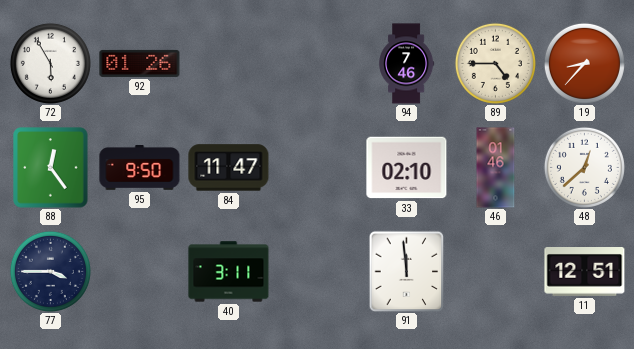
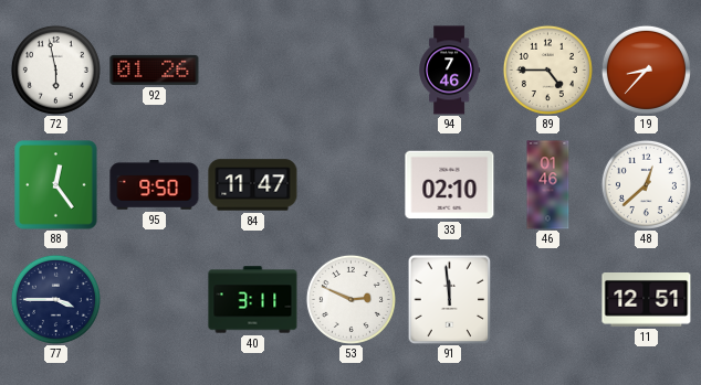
72: 5:55 -> 5:58 (55, 69)
53: none -> 2:49 (350, 299)
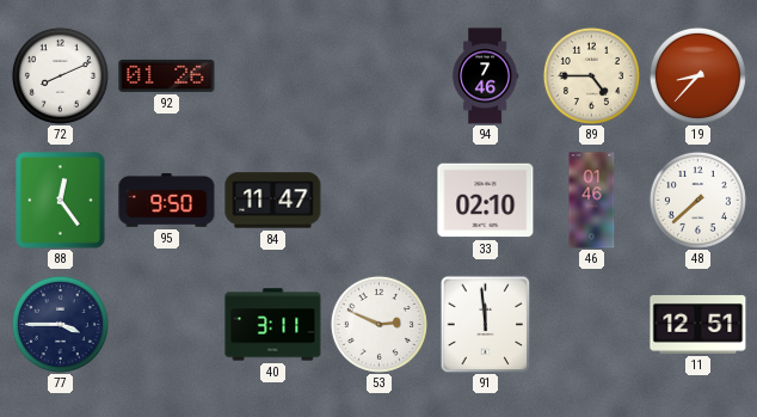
72: 5:58 -> 8:11 (60, 75)
48: 12:38 -> 7:38 (697, 200)
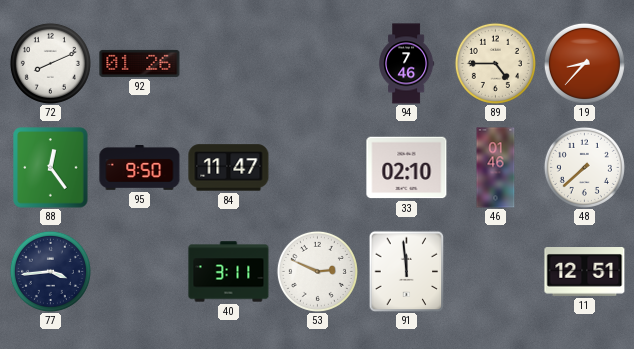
77: 3:45 -> 3:44 (50, 271)
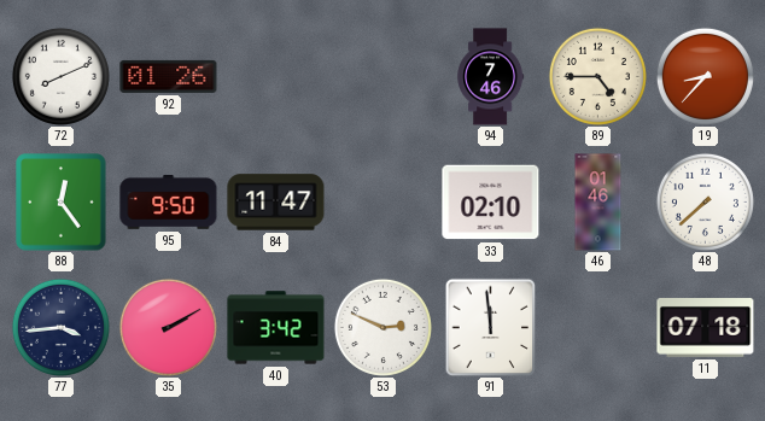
35: none -> 2:10 (168, 327)
40: 3:11 -> 3:42 (276, 328)
11: 12:51 -> 07:18 (706, 328)
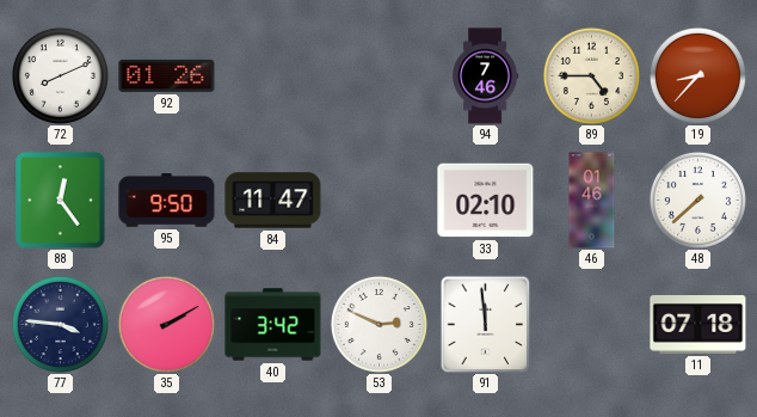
77: 3:44 -> 3:46 (60, 324)
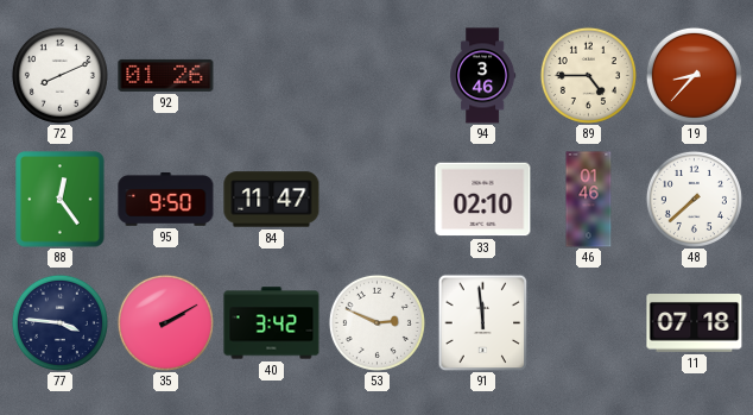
94: 7:46 -> 3:46 (483, 76)
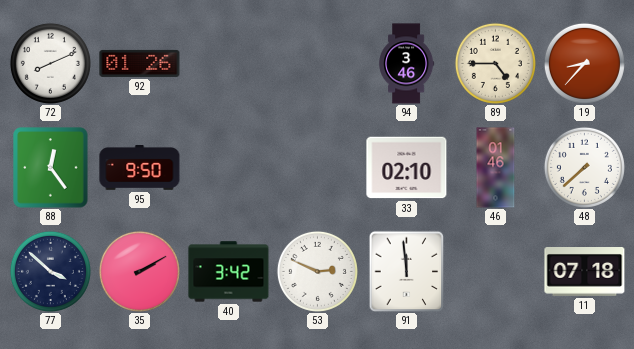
84: 11:47 -> none (272, 200)
77: 3:46 -> 3:52 (50, 271)
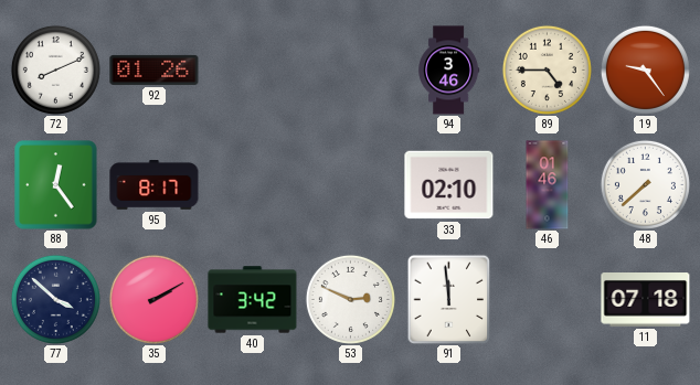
19: 8:37 -> 9:24 (645, 69)
95: 9:50 -> 8:17 (155, 185)
